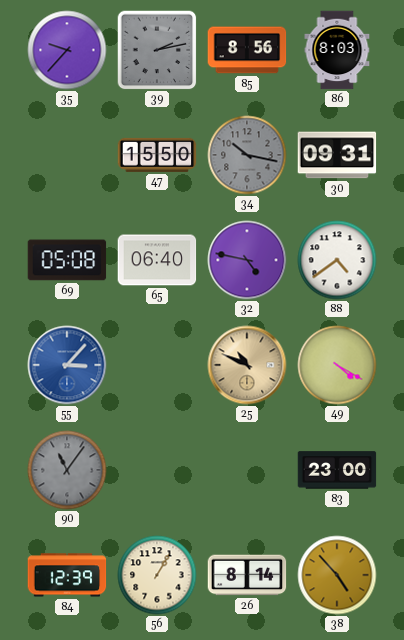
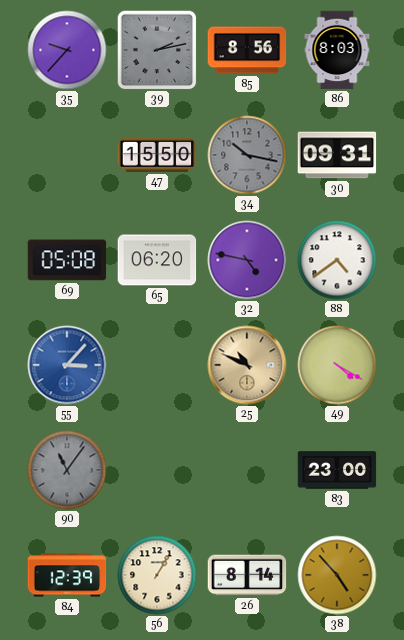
65: 06:40 -> 06:20 (157, 260)
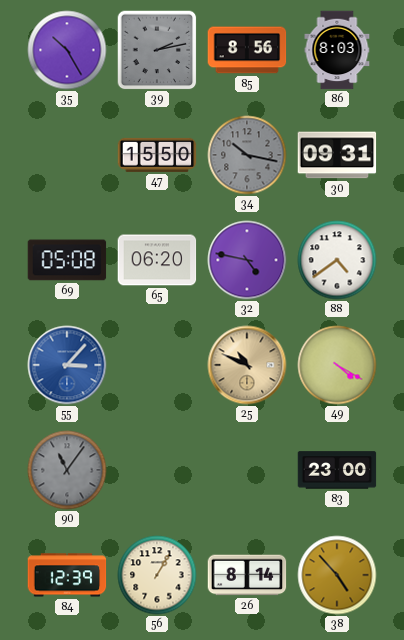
35: 9:37 -> 10:25 (67, 50)
